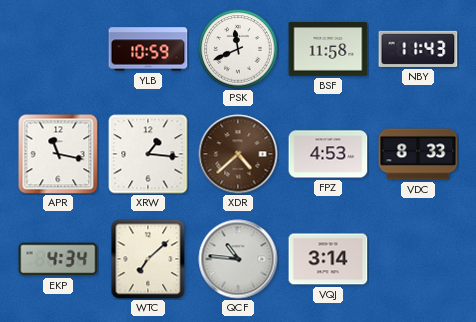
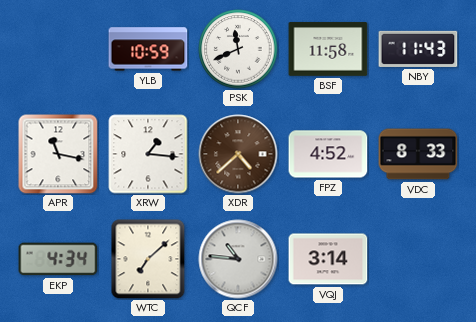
FPZ: 4:53 -> 4:52 (328, 154)
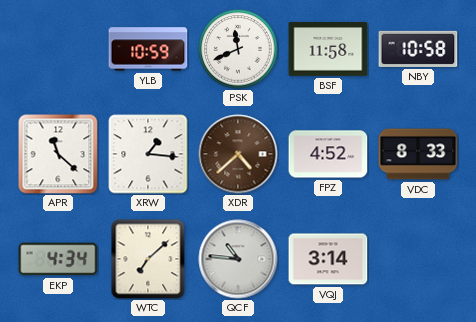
NBY: 11:43 -> 10:58 (418, 49)
APR: 11:17 -> 11:22 (58, 154)
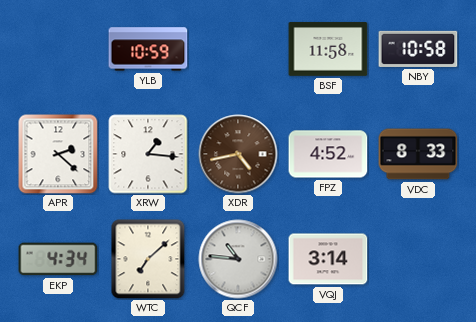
PSK: 11:41 -> none (238, 49)
APR: 11:22 -> 2:22 (58, 154)
XDR: 4:38 -> 4:43 (238, 154)
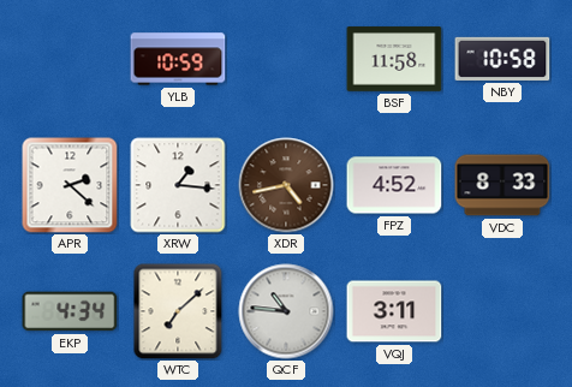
VQJ: 3:14 -> 3:11 (394, 311)
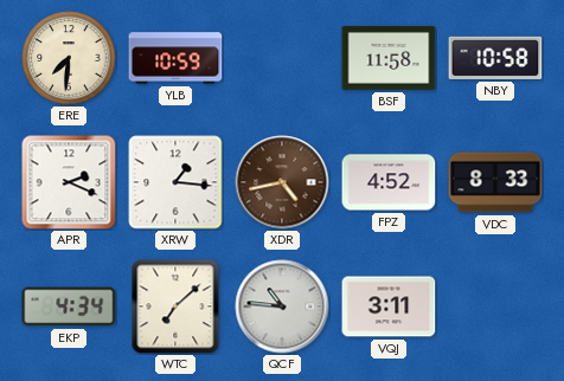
ERE: none -> 7:31 (69, 58)
APR: 2:22 -> 2:19 (69, 182)
